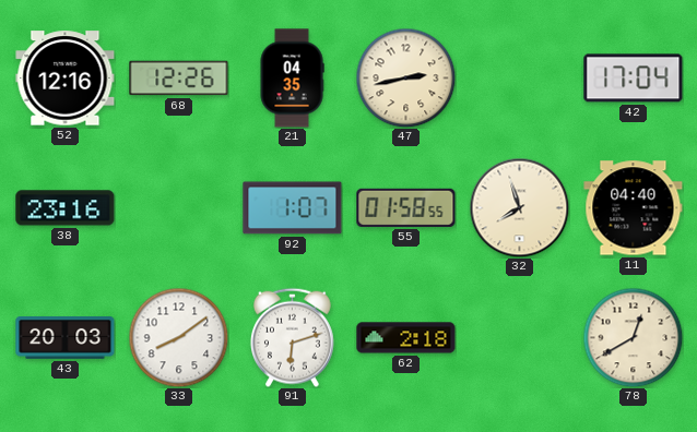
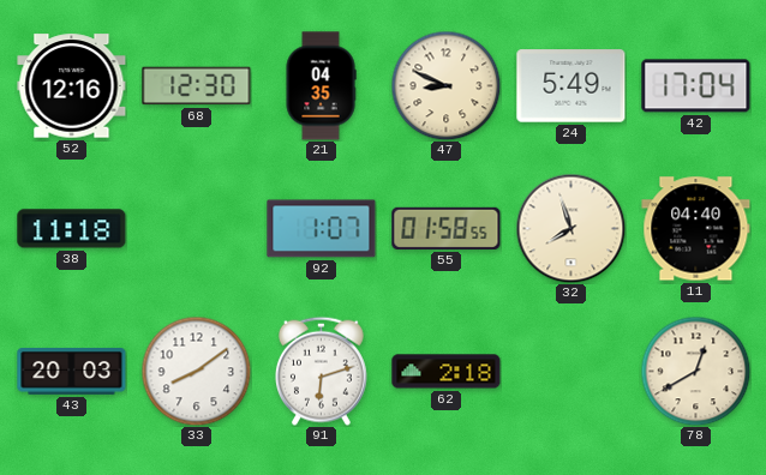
68: 12:26 -> 12:30 (197, 86)
47: 2:43 -> 8:49 (445, 85)
24: none -> 5:49 (571, 86)
38: 23:16 -> 11:18 (72, 229)
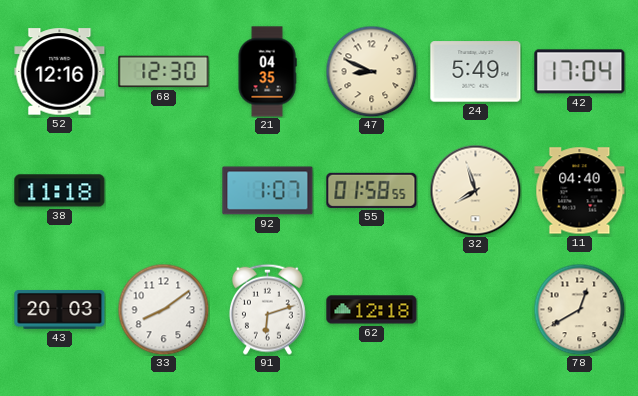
62: 2:18 -> 12:18 (372, 310)
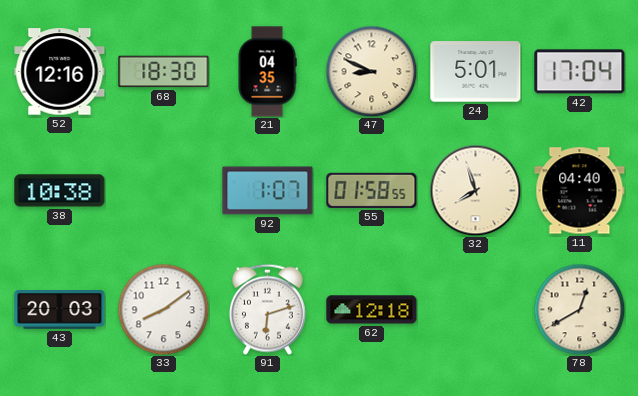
68: 12:30 -> 18:30 (164, 72)
24: 5:49 -> 5:01 (476, 72)
38: 11:18 -> 10:38 (60, 191)
